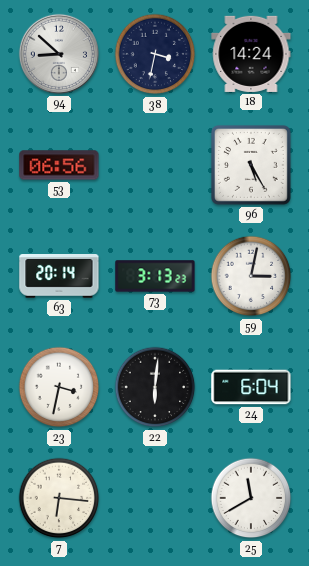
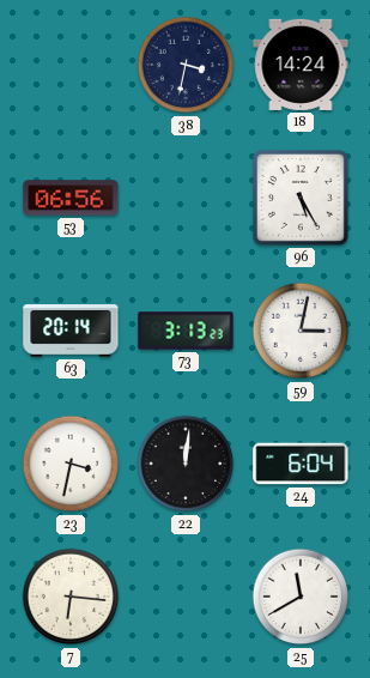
94: 8:52 -> none (59, 54)
22: 6:01 -> 12:01 (186, 464)
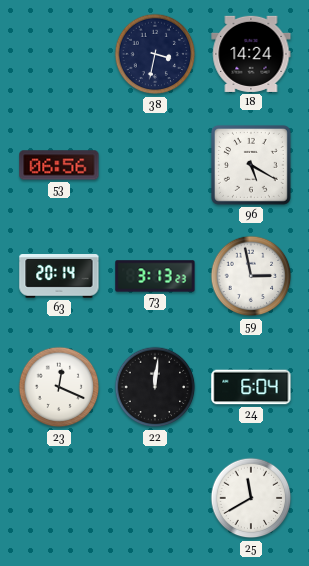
96: 5:25 -> 5:20 (251, 165)
59: 3:02 -> 2:58 (251, 276)
23: 3:32 -> 12:19 (59, 387)
7: 6:16 -> none (71, 597)
